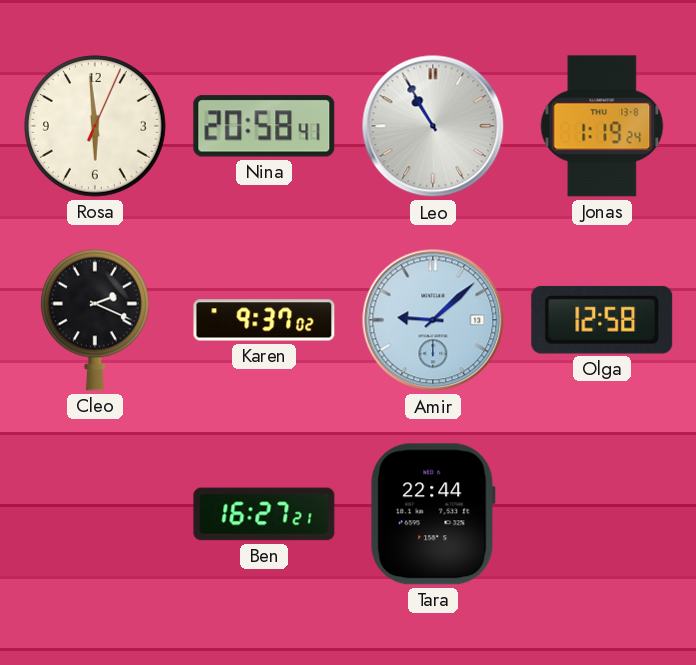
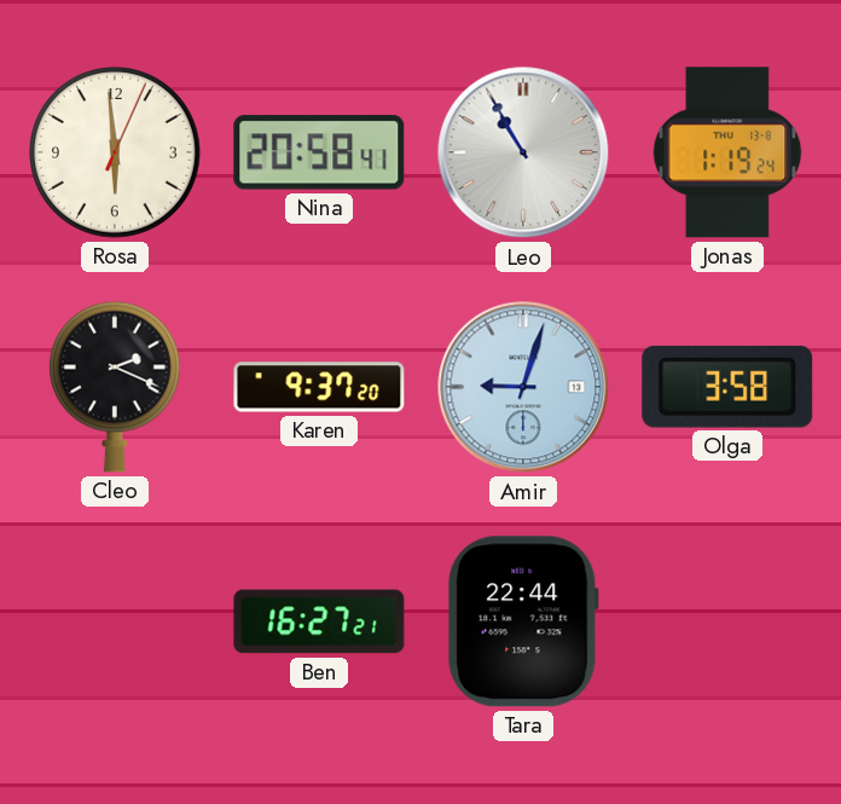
Karen: 9:37:02 -> 9:37:20 (319, 387)
Amir: 9:08 -> 9:03 (523, 387)
Olga: 12:58 -> 3:58 (727, 387)
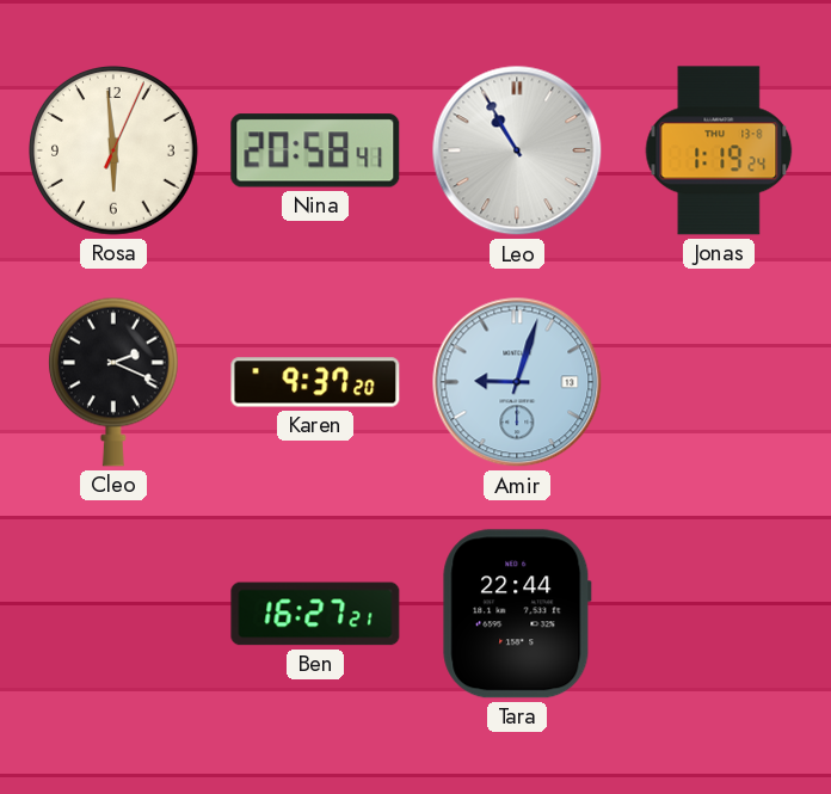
Olga: 3:58 -> none (727, 387)
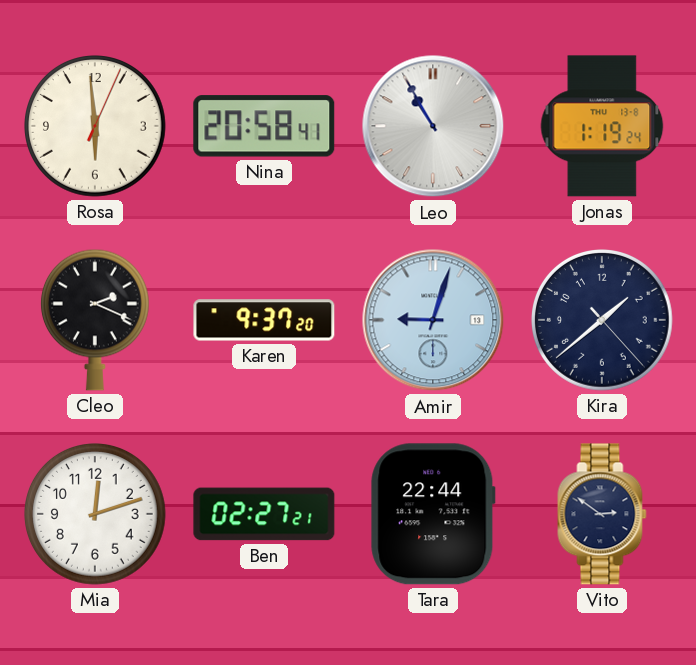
Kira: none -> 1:38 (603, 321)
Mia: none -> 12:12 (96, 515)
Ben: 16:27 -> 02:27 (264, 514)
Vito: none -> 2:51 (602, 514)
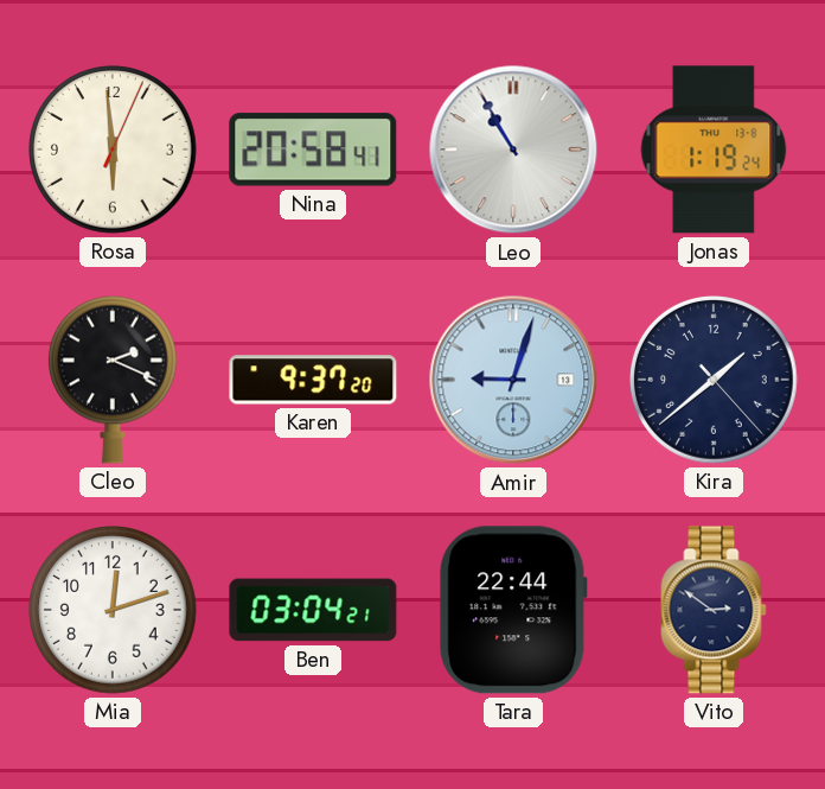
Ben: 02:27 -> 03:04 (313, 610)
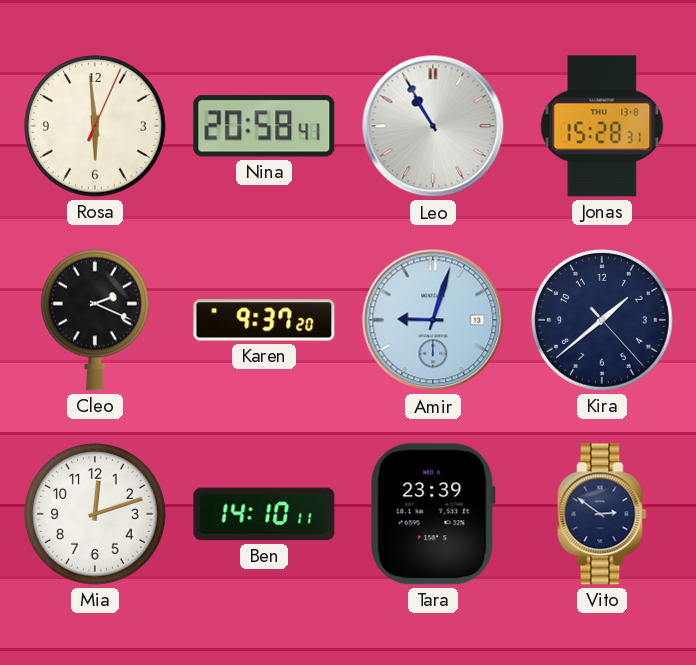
Jonas: 1:19 -> 15:28 (602, 126)
Ben: 03:04 -> 14:10 (264, 514)
Tara: 22:44 -> 23:39 (433, 514)
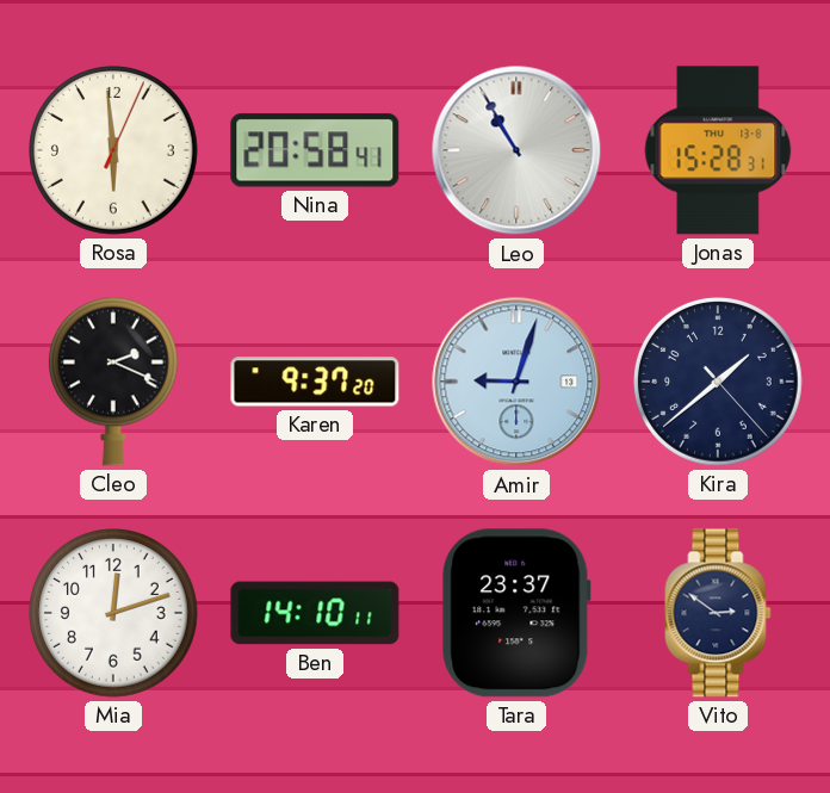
Tara: 23:39 -> 23:37 (516, 613)
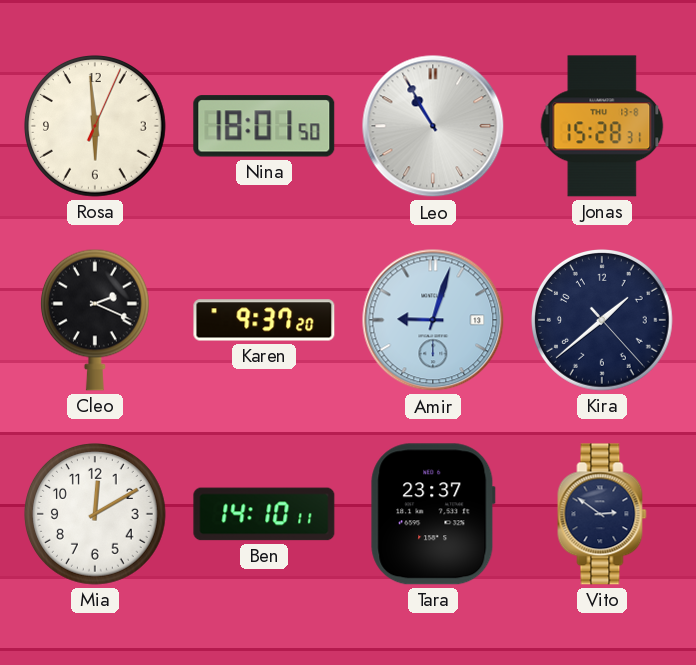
Nina: 20:58 -> 18:01 (264, 126)
Mia: 12:12 -> 12:10 (96, 515)
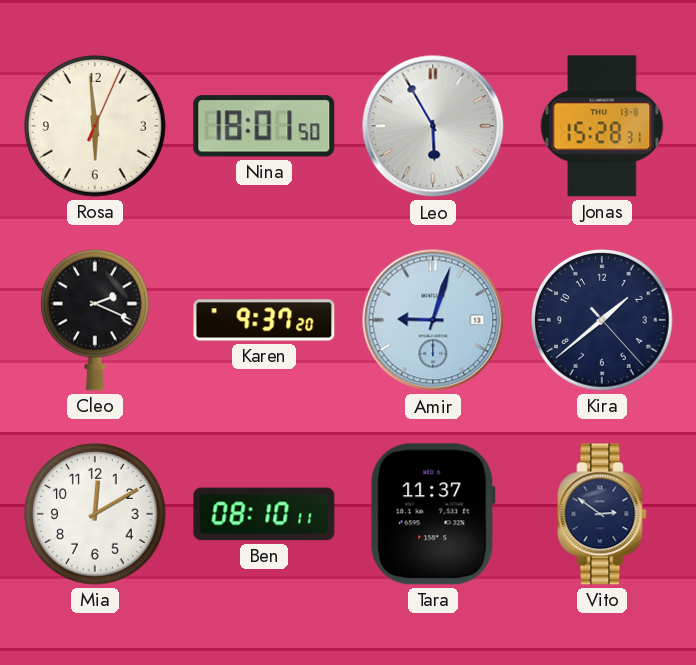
Leo: 10:55 -> 5:55 (433, 126)
Ben: 14:10 -> 08:10 (264, 514)
Tara: 23:37 -> 11:37 (433, 514)
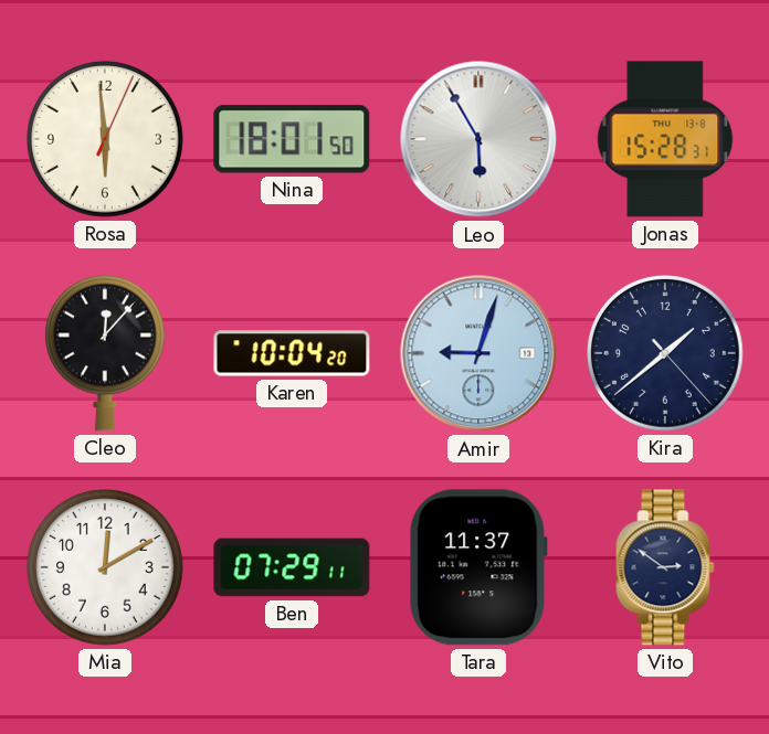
Cleo: 2:19 -> 12:07 (105, 353)
Karen: 9:37 -> 10:04 (292, 353)
Ben: 08:10 -> 07:29 (292, 567)
